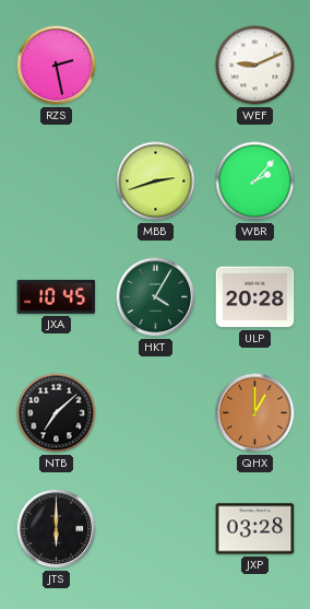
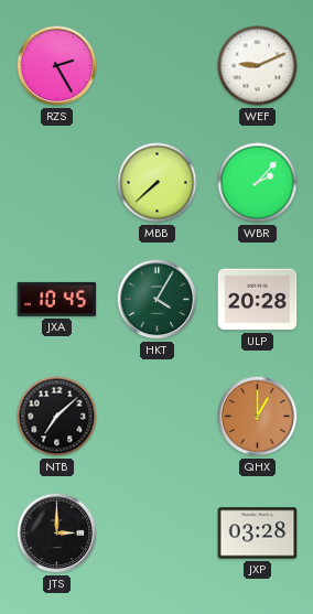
RZS: 2:28 -> 2:25 (57, 66)
MBB: 2:42 -> 7:38 (158, 183)
JTS: 6:00 -> 3:00 (57, 534)
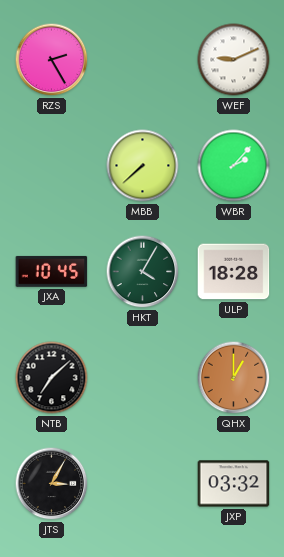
ULP: 20:28 -> 18:28 (234, 272)
JTS: 3:00 -> 3:05 (52, 484)
JXP: 03:28 -> 03:32 (234, 484)
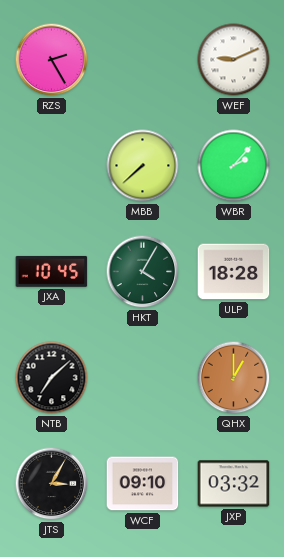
WCF: none -> 09:10 (143, 484)
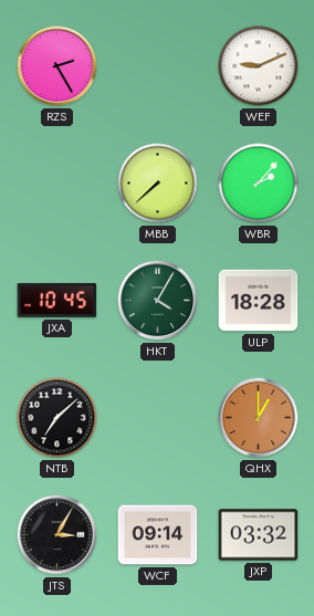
WCF: 09:10 -> 09:14 (158, 535)
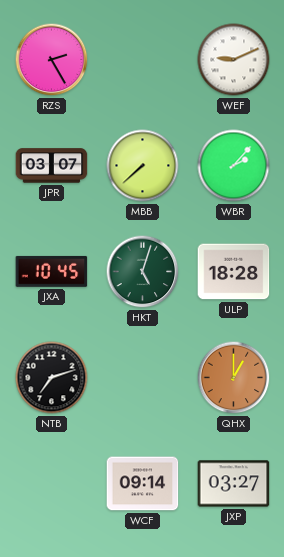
JPR: none -> 03:07 (52, 166)
HKT: 4:05 -> 5:03 (143, 272)
NTB: 7:08 -> 7:12 (52, 378)
JTS: 3:05 -> none (57, 535)
JXP: 03:32 -> 03:27 (234, 484)
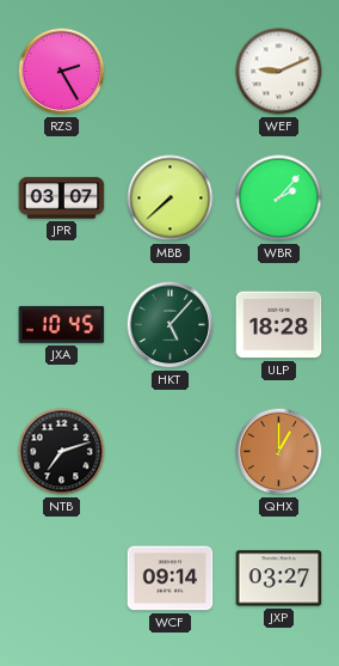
HKT: 5:03 -> 5:07 (171, 325)
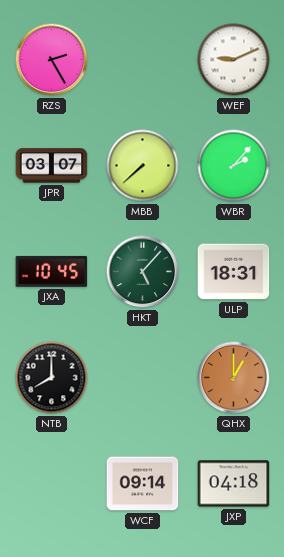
ULP: 18:28 -> 18:31 (234, 272)
NTB: 7:12 -> 8:00 (52, 378)
JXP: 03:27 -> 04:18 (234, 484)
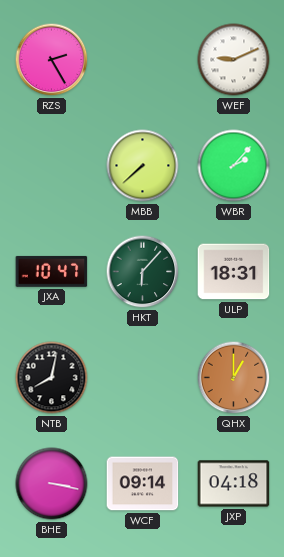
JPR: 03:07 -> none (52, 166)
JXA: 10:45 -> 10:47 (52, 271)
HKT: 5:07 -> 6:07 (143, 272)
NTB: 8:00 -> 8:02 (52, 378)
BHE: none -> 3:17 (52, 484)
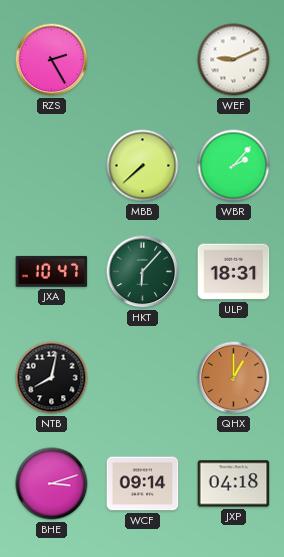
BHE: 3:17 -> 3:12 (52, 484)
